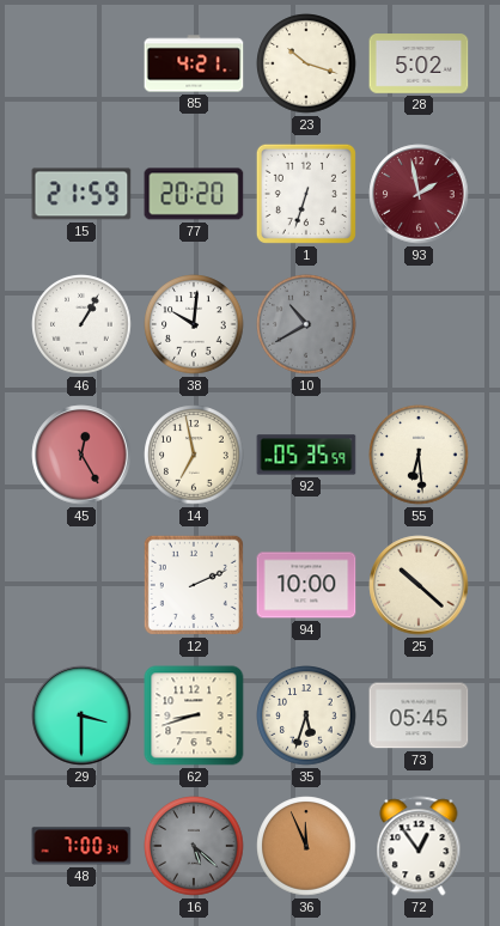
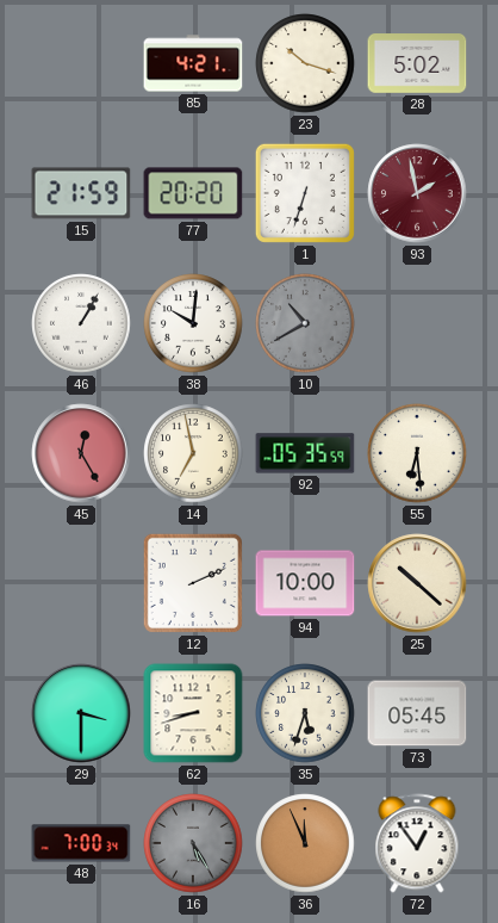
16: 5:22 -> 5:25 (193, 843)
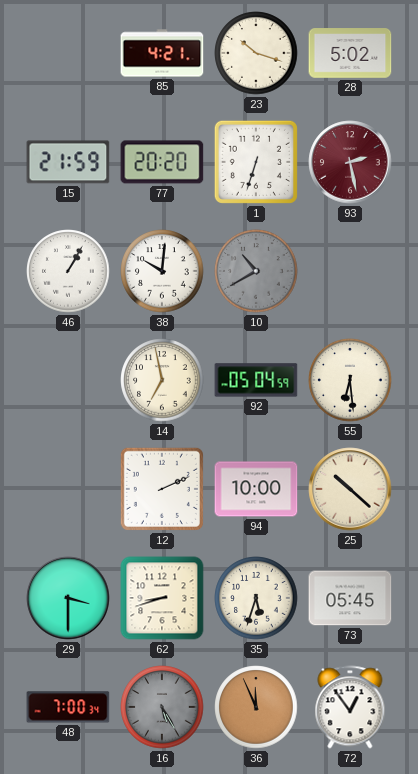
93: 1:58 -> 2:28 (350, 162)
45: 12:25 -> none (81, 453)
92: 05:35 -> 05:04 (256, 380)
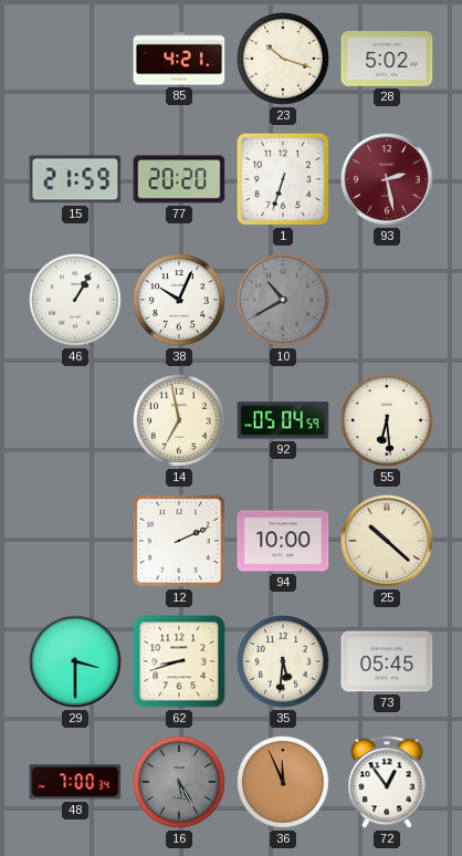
38: 10:01 -> 10:04 (179, 300)
35: 5:33 -> 5:31 (283, 661)
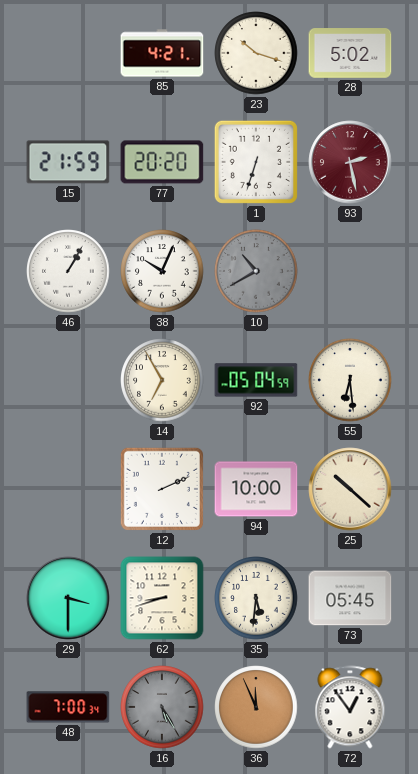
14: 6:58 -> 6:55 (162, 380)
